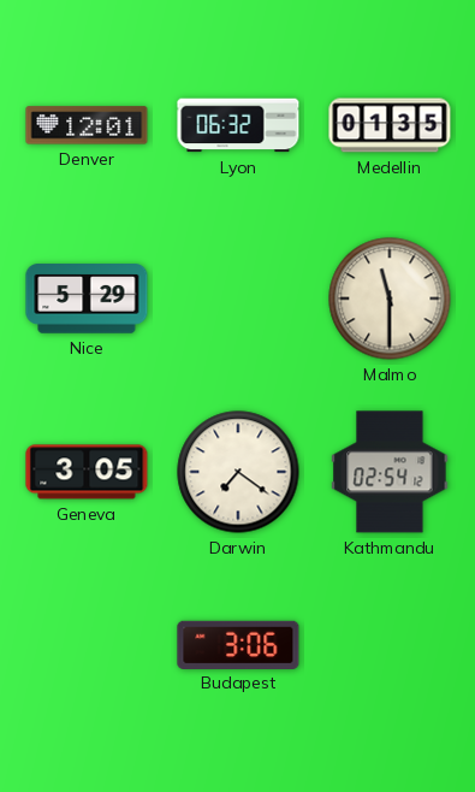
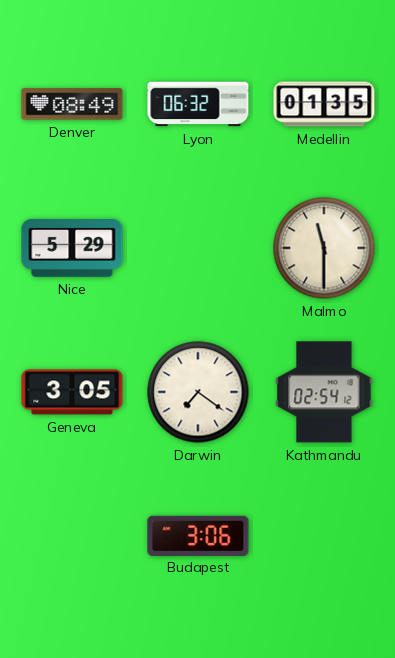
Denver: 12:01 -> 08:49 (72, 104)
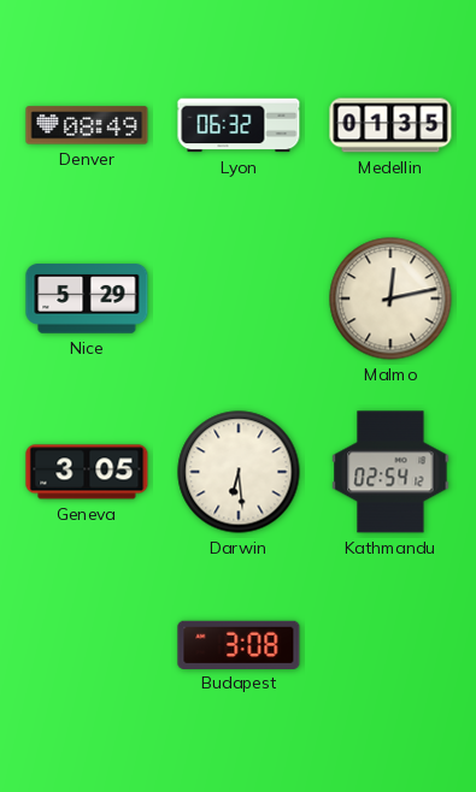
Malmo: 11:30 -> 12:13 (390, 299)
Darwin: 7:21 -> 6:29 (239, 472)
Budapest: 3:06 -> 3:08 (239, 644)
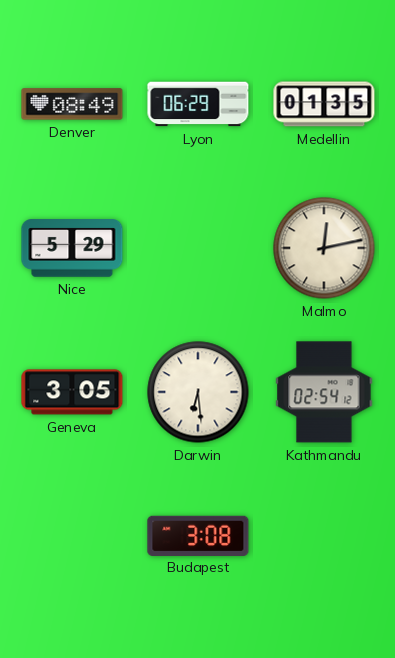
Lyon: 06:32 -> 06:29 (198, 104)
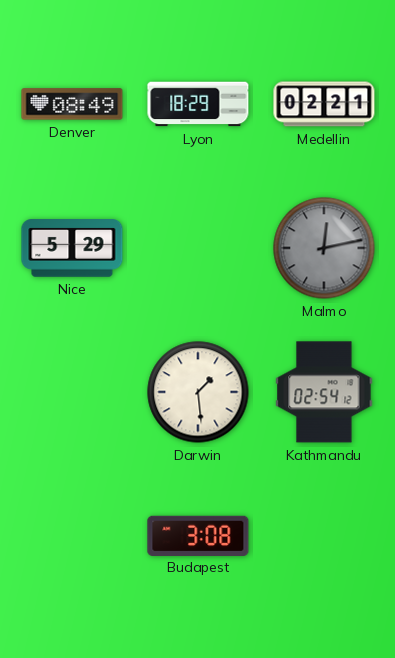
Lyon: 06:29 -> 18:29 (198, 104)
Medellin: 01:35 -> 02:21 (324, 104)
Malmo dial: cream -> grey (324, 248)
Geneva: 3:05 -> none (72, 392)
Darwin: 6:29 -> 1:29 (198, 392)
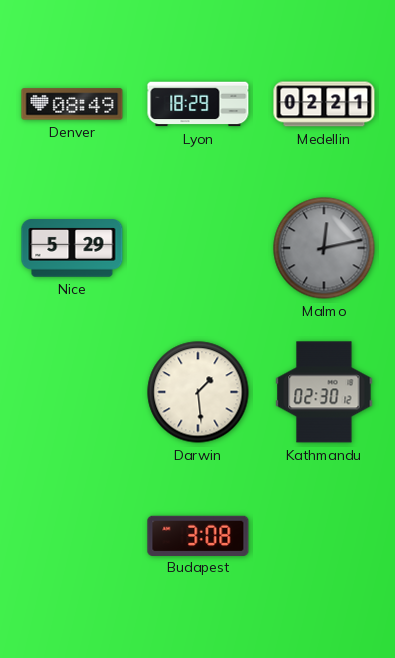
Kathmandu: 02:54 -> 02:30 (324, 392)
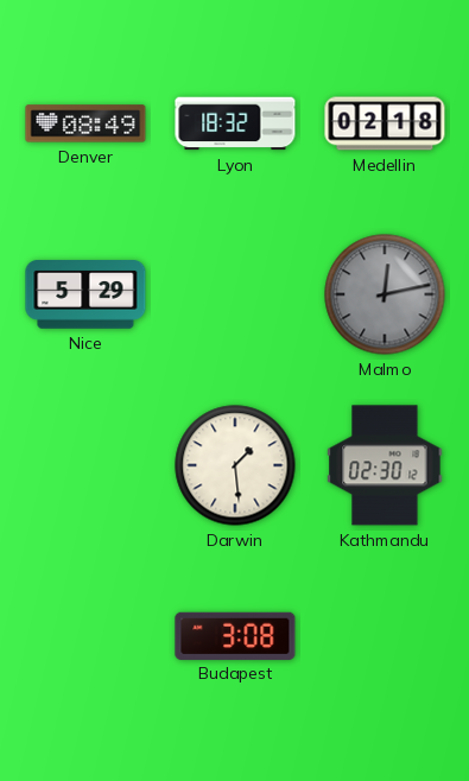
Lyon: 18:29 -> 18:32 (235, 123)
Medellin: 02:21 -> 02:18 (385, 123)
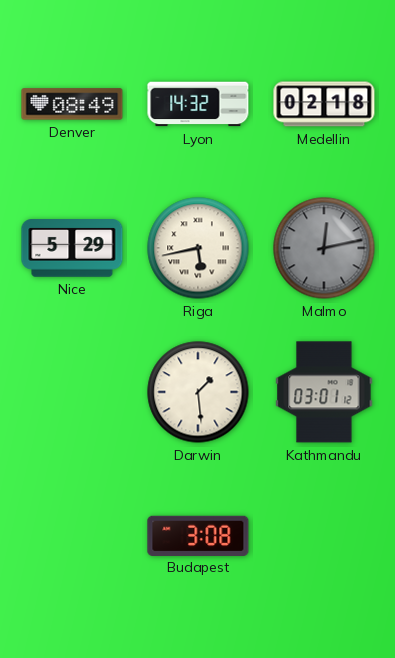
Lyon: 18:32 -> 14:32 (198, 104)
Riga: none -> 5:43 (198, 248)
Kathmandu: 02:30 -> 03:01 (324, 392)
